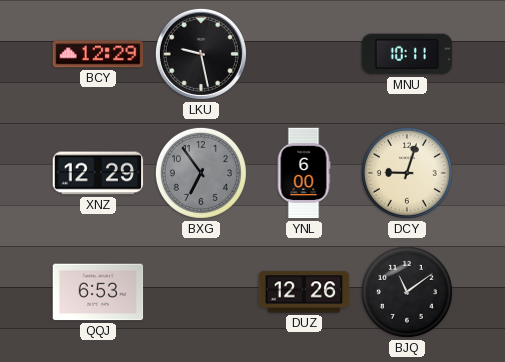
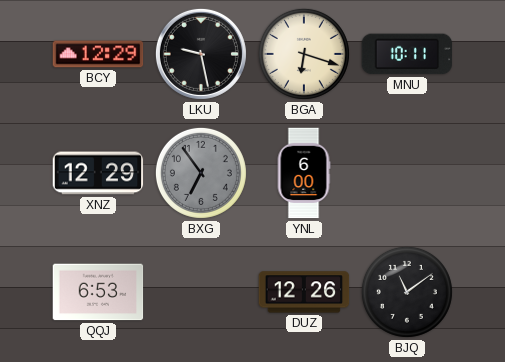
BGA: none -> 6:18 (304, 54)
DCY: 9:03 -> none (407, 173)
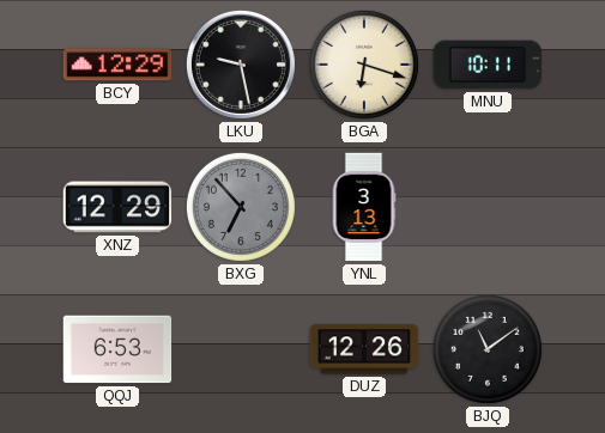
BXG: 6:54 -> 6:53 (241, 207)
YNL: 6:00 -> 3:13 (364, 207)
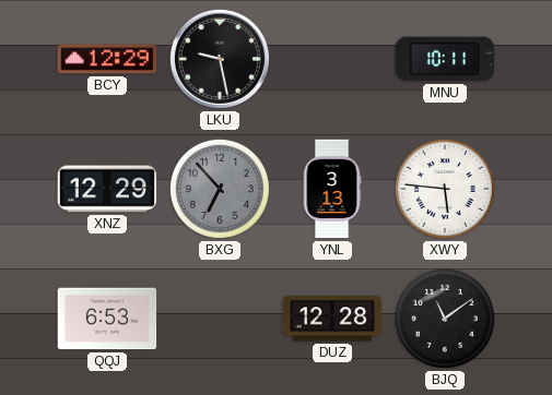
BGA: 6:18 -> none (364, 65)
XWY: none -> 5:46 (445, 189)
DUZ: 12:26 -> 12:28 (332, 319)
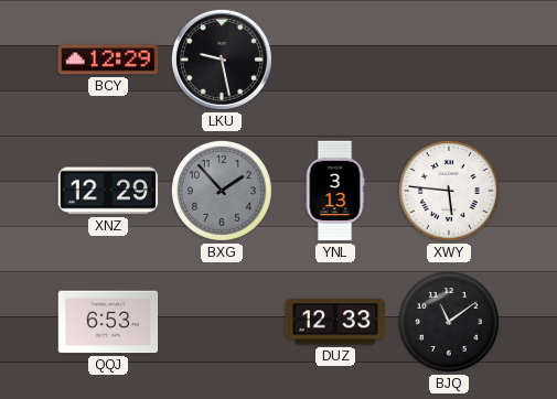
MNU: 10:11 -> none (445, 59)
BXG: 6:53 -> 1:53 (222, 191)
DUZ: 12:28 -> 12:33 (335, 322)
